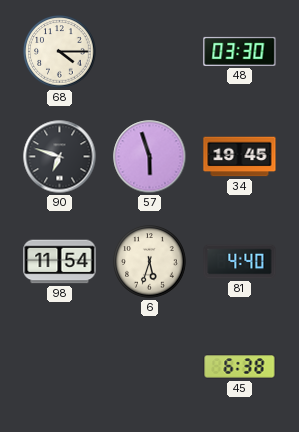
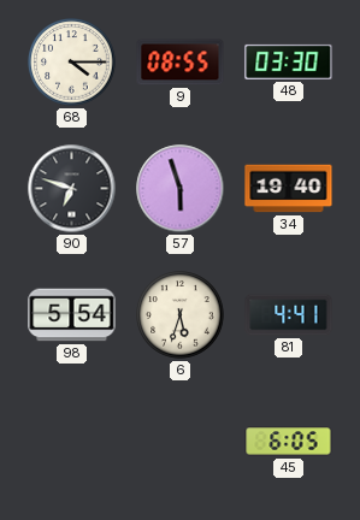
9: none -> 08:55 (181, 63)
34: 19:45 -> 19:40 (289, 189)
98: 11:54 -> 5:54 (72, 315)
81: 4:40 -> 4:41 (289, 315)
45: 6:38 -> 6:05 (289, 442)
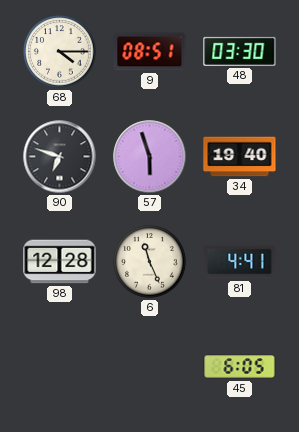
9: 08:55 -> 08:51 (150, 52)
98: 5:54 -> 12:28 (60, 262)
6: 5:33 -> 11:26 (150, 262)
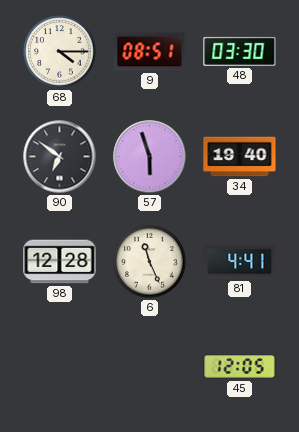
90: 6:48 -> 6:51 (60, 157)
45: 6:05 -> 12:05 (240, 367)
